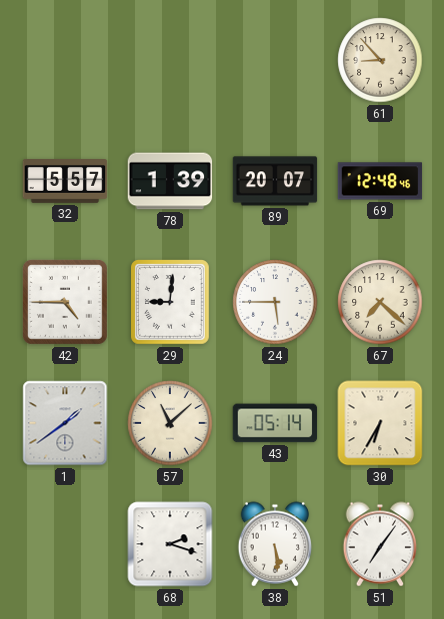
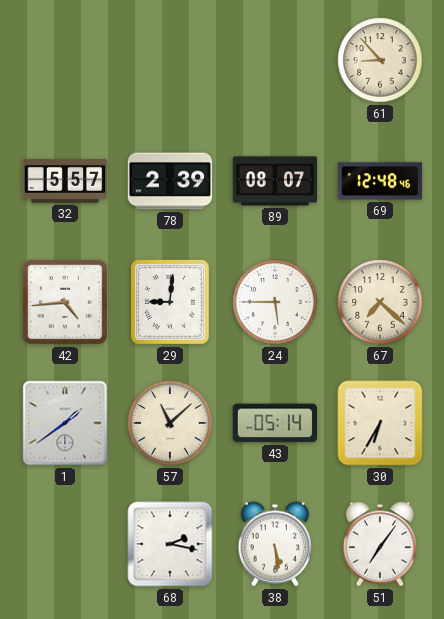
78: 1:39 -> 2:39 (170, 181)
89: 20:07 -> 08:07 (275, 181)
42: 4:45 -> 4:44 (65, 302)
68: 2:18 -> 2:17 (170, 544)
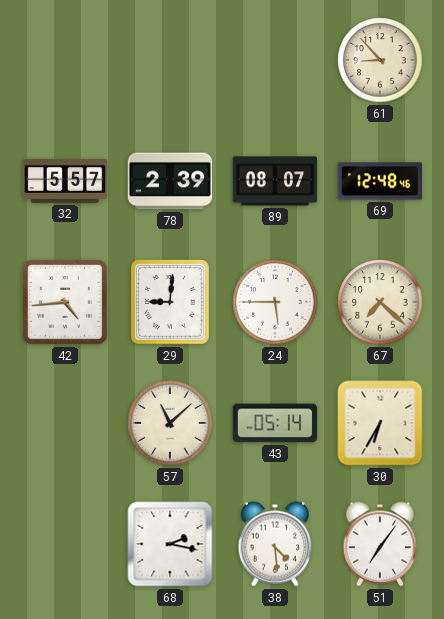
1: 1:39 -> none (65, 423)
38: 5:29 -> 4:29 (275, 544)
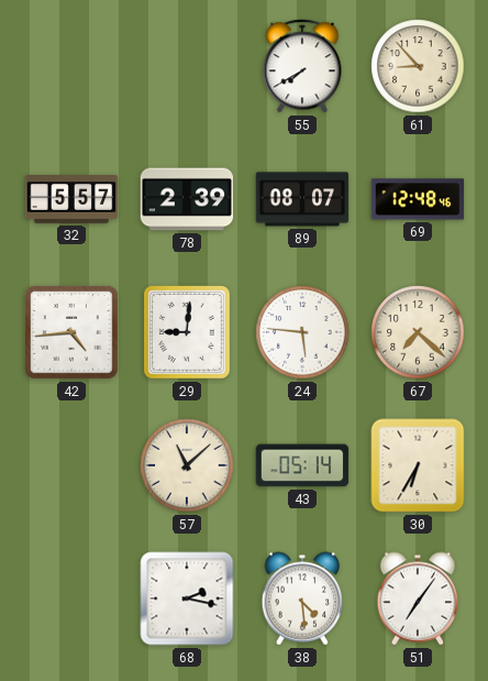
55: none -> 7:40 (302, 66)
24: 5:45 -> 5:46 (302, 332)
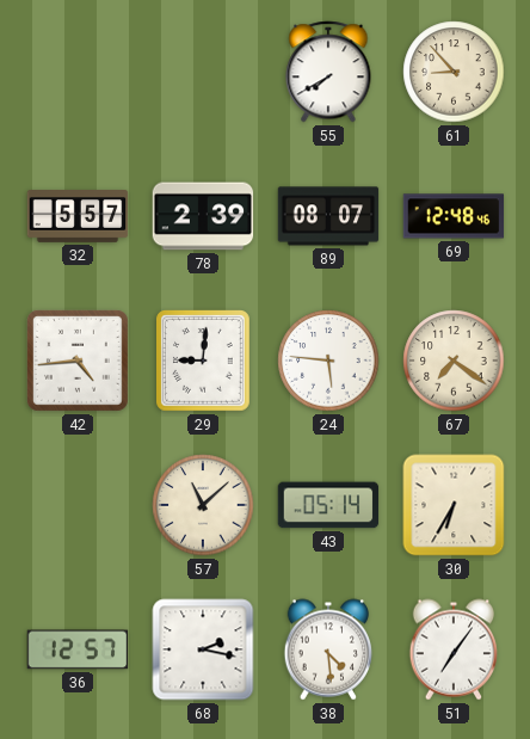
67: 7:22 -> 7:21 (454, 361)
36: none -> 12:57 (78, 649)
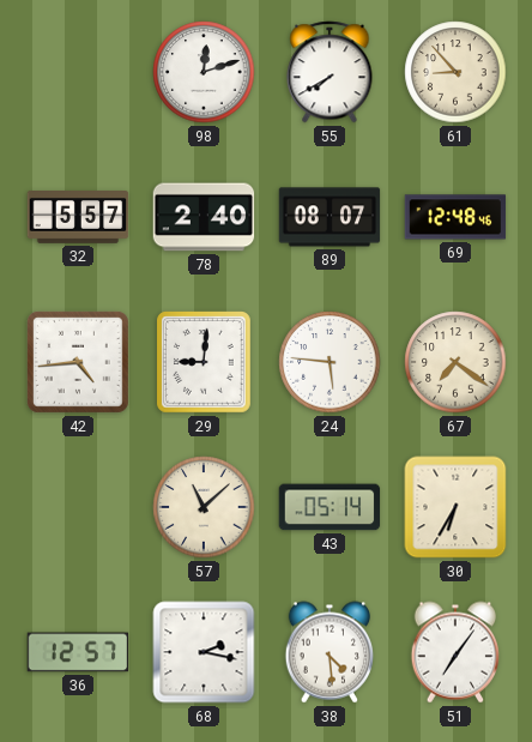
98: none -> 12:12 (204, 72)
78: 2:39 -> 2:40 (204, 217)
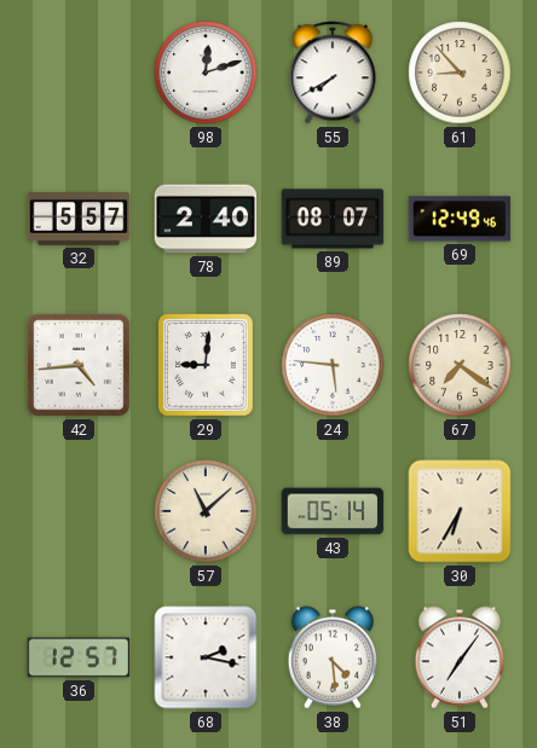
69: 12:48 -> 12:49 (460, 219)
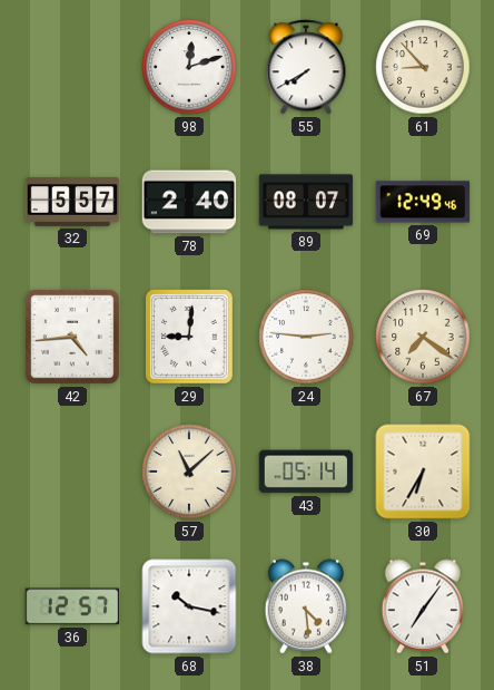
24: 5:46 -> 2:46 (306, 337)
68: 2:17 -> 10:17 (189, 606)
